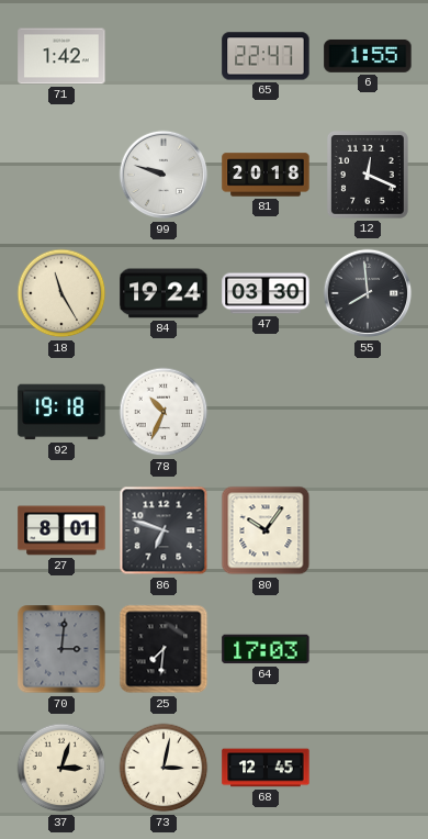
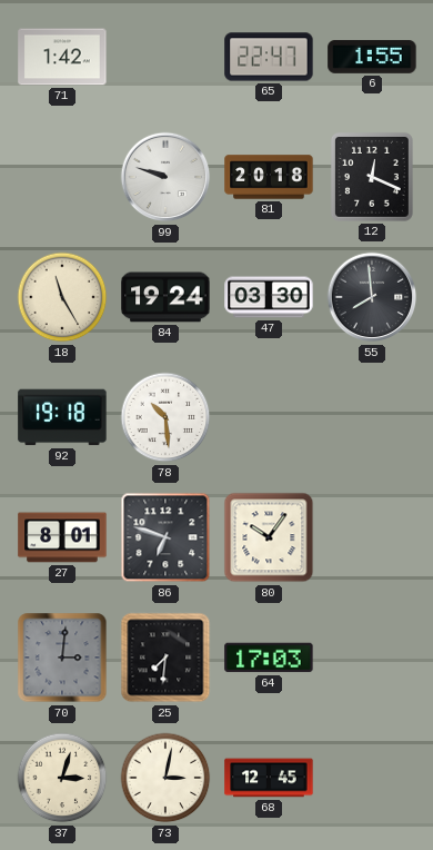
78: 10:34 -> 10:29 (165, 417)
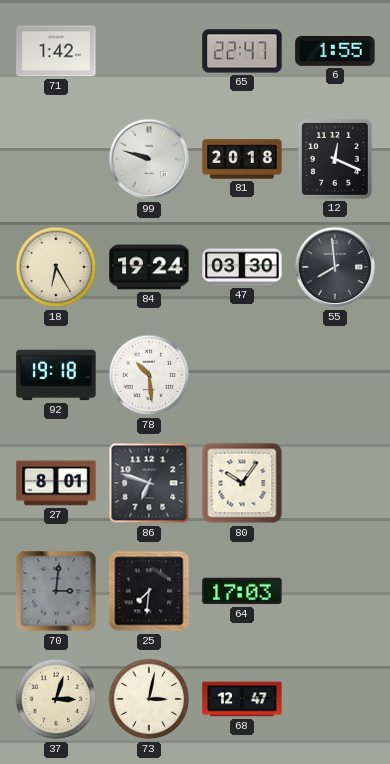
18: 11:25 -> 6:25 (56, 267)
68: 12:45 -> 12:47 (242, 699)
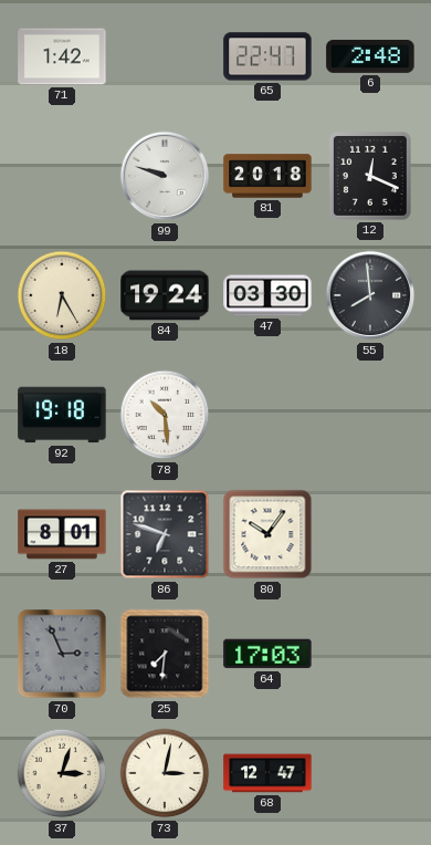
6: 1:55 -> 2:48 (370, 56)
70: 3:01 -> 2:56 (62, 654)
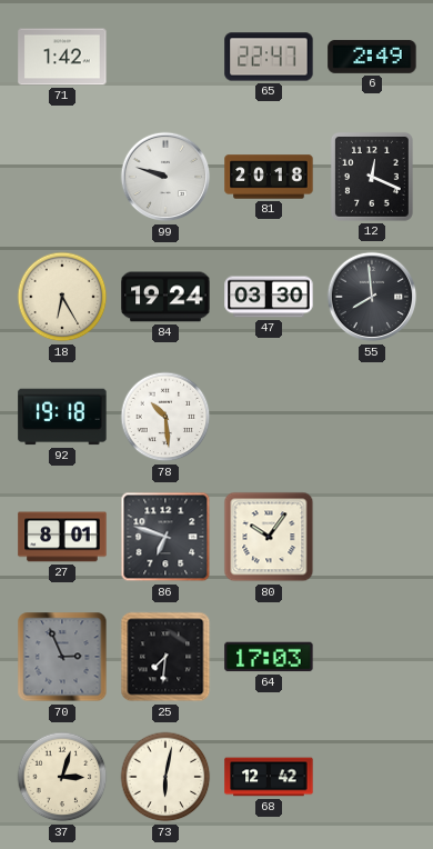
6: 2:48 -> 2:49 (372, 57)
73: 3:02 -> 6:02 (165, 777)
68: 12:47 -> 12:42 (269, 777)
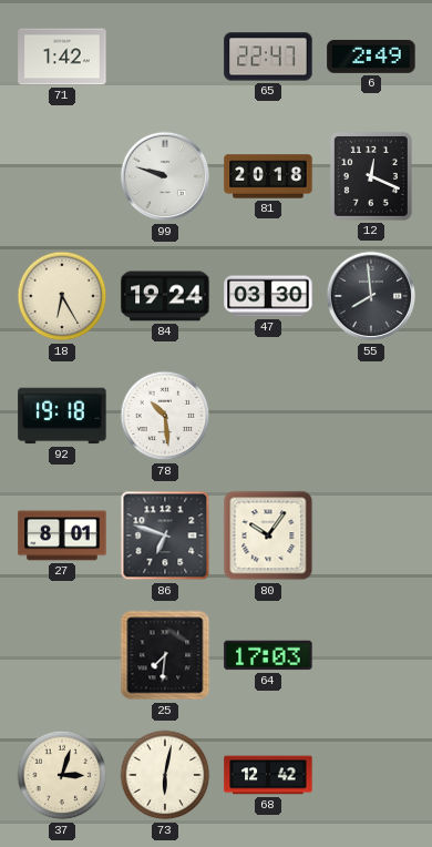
70: 2:56 -> none (62, 657)
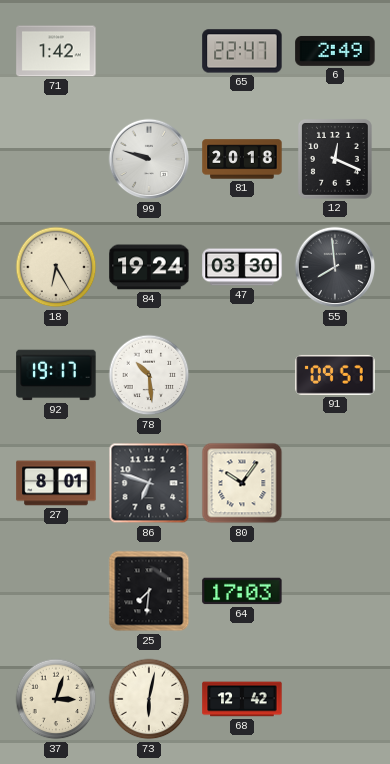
92: 19:18 -> 19:17 (56, 375)
91: none -> 09:57 (335, 375)
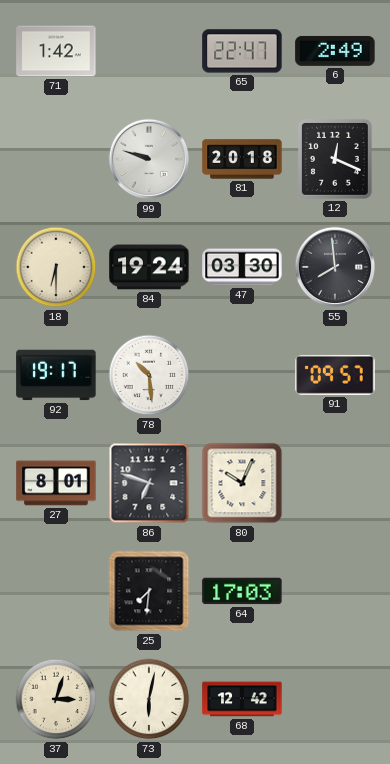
18: 6:25 -> 6:30 (56, 267)
80: 10:06 -> 10:04 (242, 483)
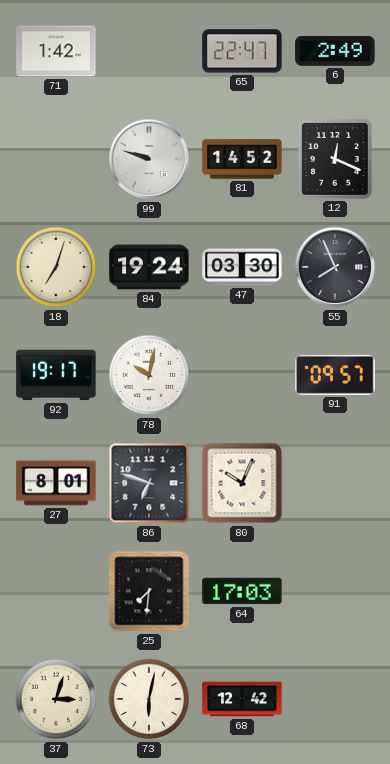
81: 20:18 -> 14:52 (242, 159)
18: 6:30 -> 7:03 (56, 267)
55: 7:59 -> 7:56 (335, 267)
78: 10:29 -> 10:02 (149, 375)
